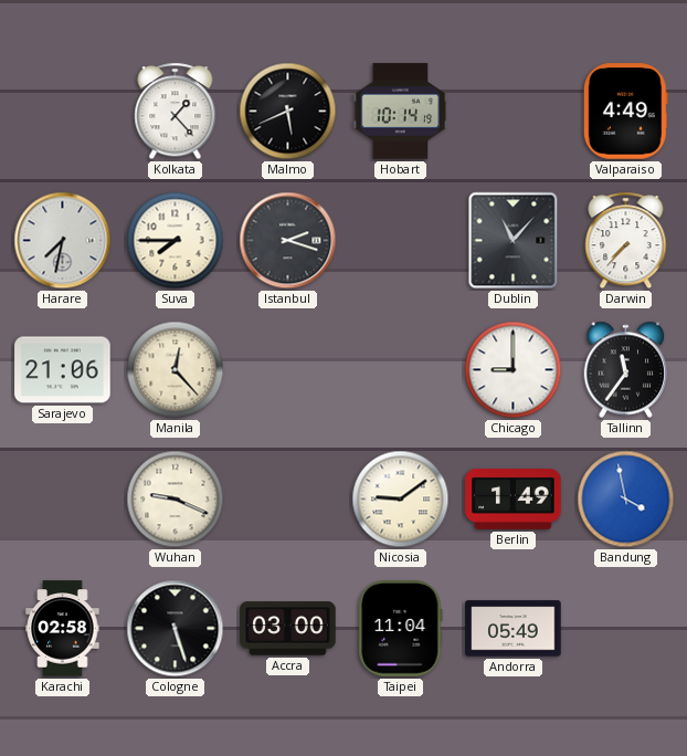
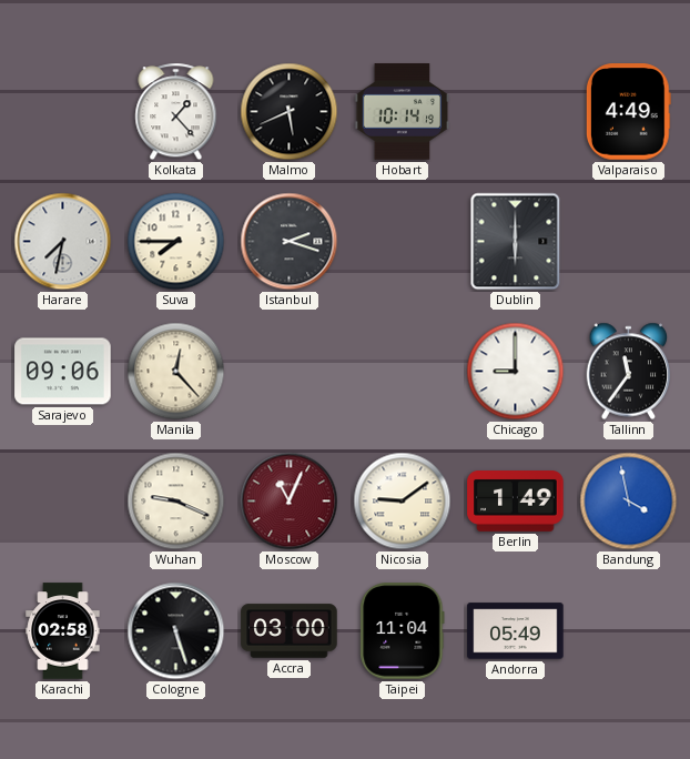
Dublin: 11:07 -> 6:00 (516, 242)
Darwin: 7:37 -> none (626, 241)
Sarajevo: 21:06 -> 09:06 (63, 372)
Moscow: none -> 11:04 (290, 502)
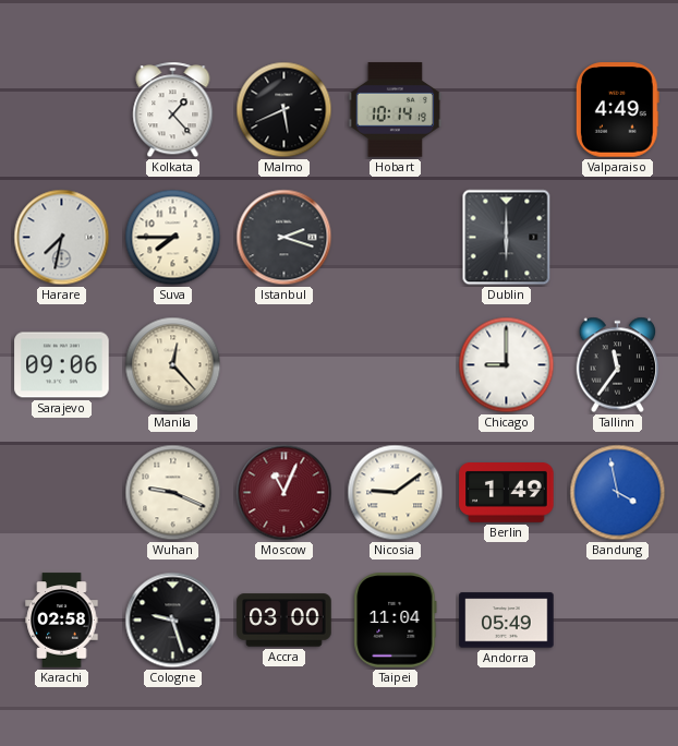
Cologne: 5:27 -> 9:27 (173, 621)
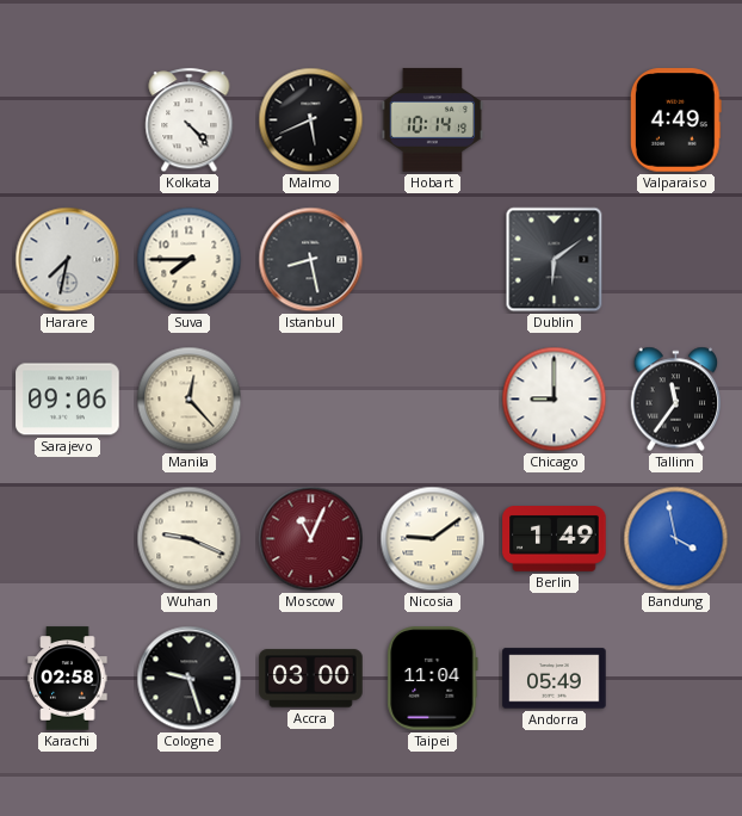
Kolkata: 1:23 -> 4:23 (190, 120)
Istanbul: 2:18 -> 8:28 (311, 260)
Dublin: 6:00 -> 6:09 (555, 260)
